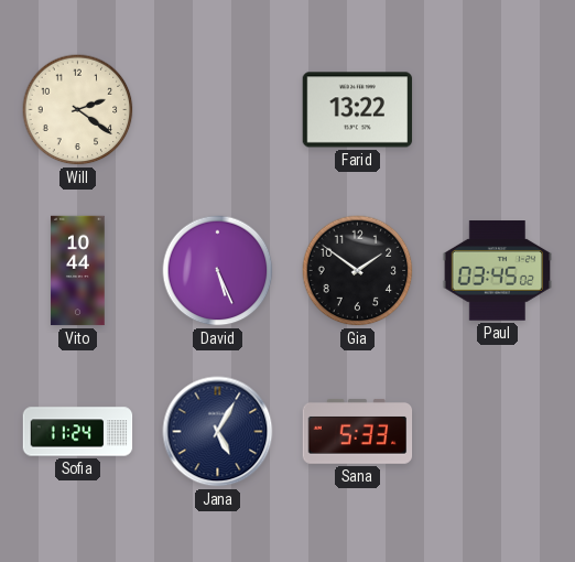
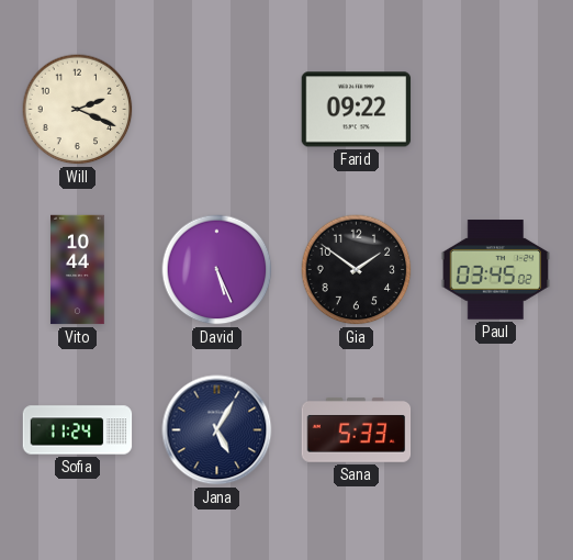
Will: 2:21 -> 2:19 (78, 110)
Farid: 13:22 -> 09:22 (357, 110)
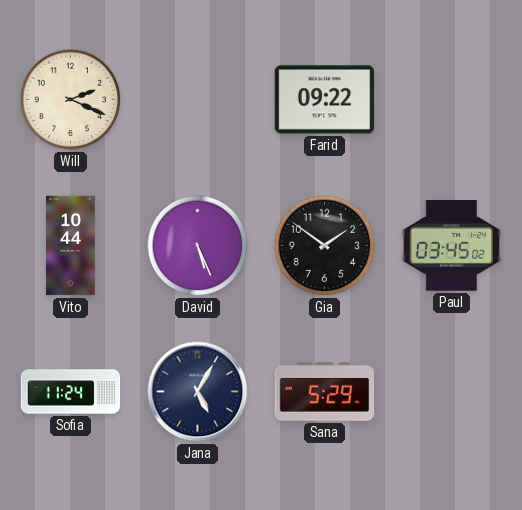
Sana: 5:33 -> 5:29 (325, 391)
